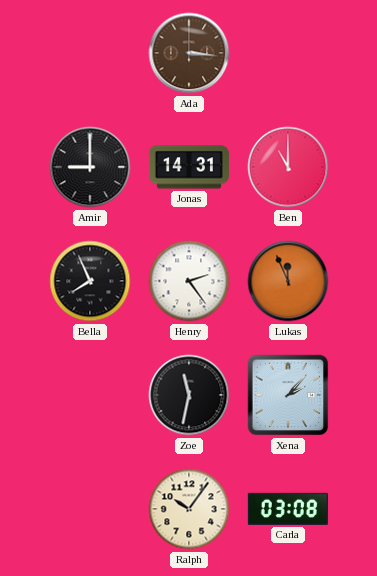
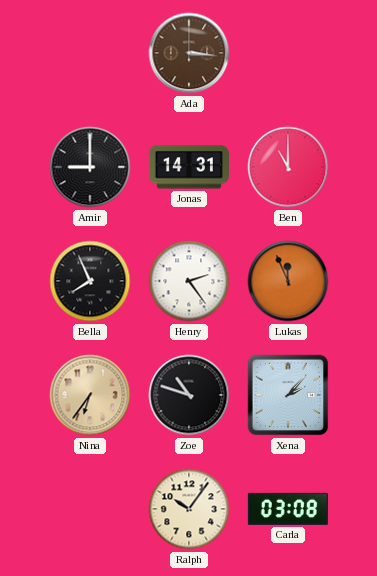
Nina: none -> 6:36 (90, 395)
Zoe: 11:32 -> 10:48 (189, 395)
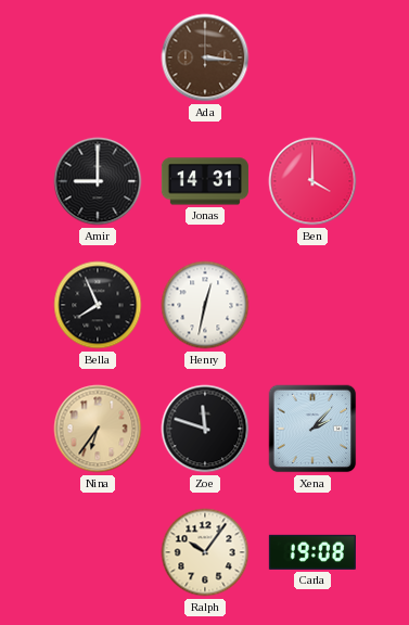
Ben: 11:00 -> 4:00 (312, 181)
Henry: 2:24 -> 12:32 (205, 305)
Lukas: 11:56 -> none (288, 281)
Zoe: 10:48 -> 11:48 (205, 429)
Carla: 03:08 -> 19:08 (312, 552)
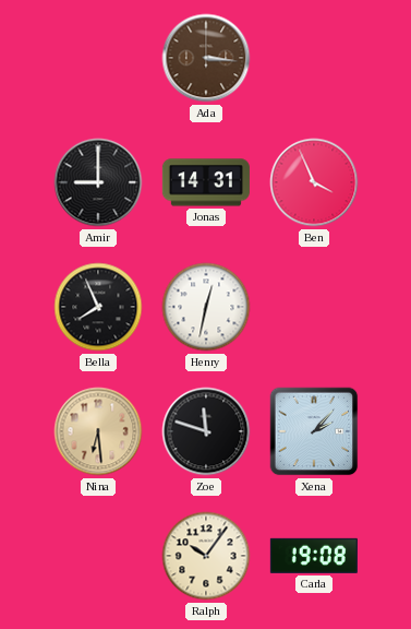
Ben: 4:00 -> 3:56 (314, 182)
Nina: 6:36 -> 6:29 (98, 431)
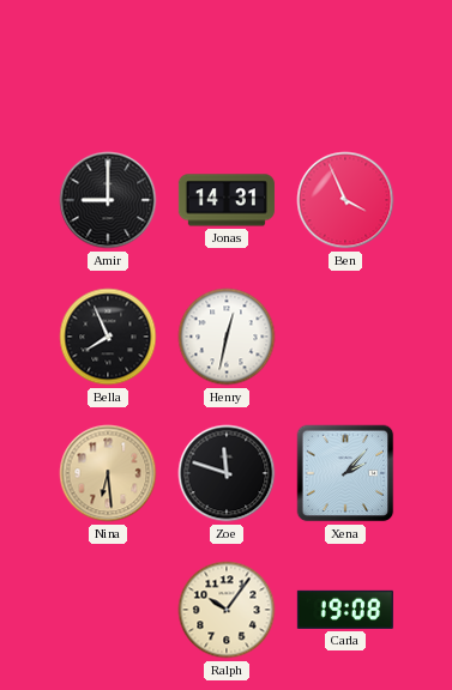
Ada: 3:16 -> none (206, 58)
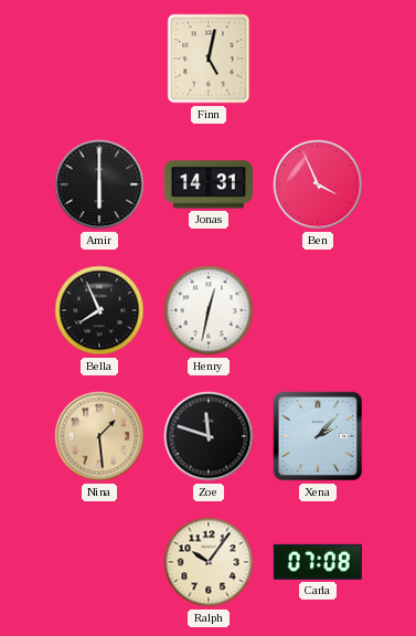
Finn: none -> 5:02 (209, 59)
Amir: 9:00 -> 6:00 (99, 184)
Nina: 6:29 -> 1:29 (99, 436)
Carla: 19:08 -> 07:08 (318, 562)
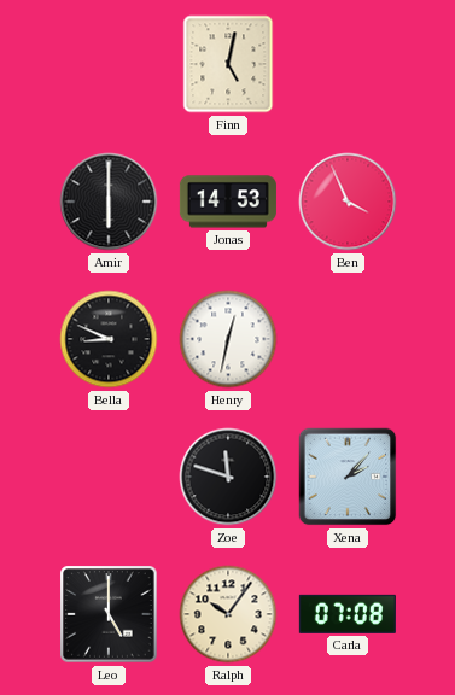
Jonas: 14:31 -> 14:53 (228, 202)
Bella: 7:56 -> 8:49 (109, 339)
Nina: 1:29 -> none (99, 436)
Leo: none -> 5:00 (109, 614)
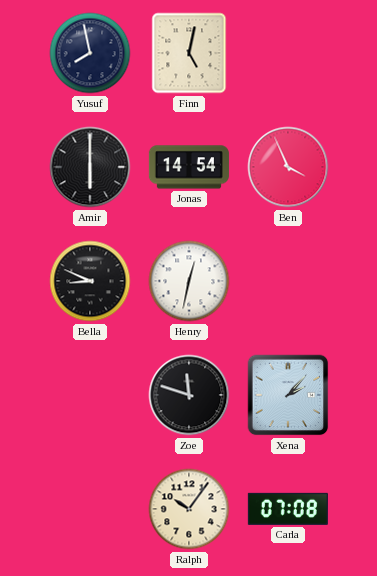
Yusuf: none -> 7:58 (90, 53)
Jonas: 14:53 -> 14:54 (189, 167)
Leo: 5:00 -> none (109, 614)
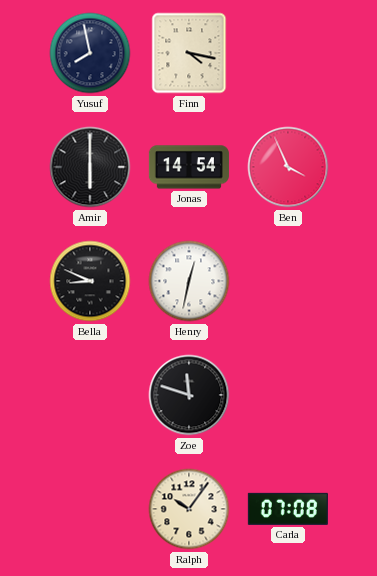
Finn: 5:02 -> 4:17 (189, 53)
Xena: 2:07 -> none (288, 395)
